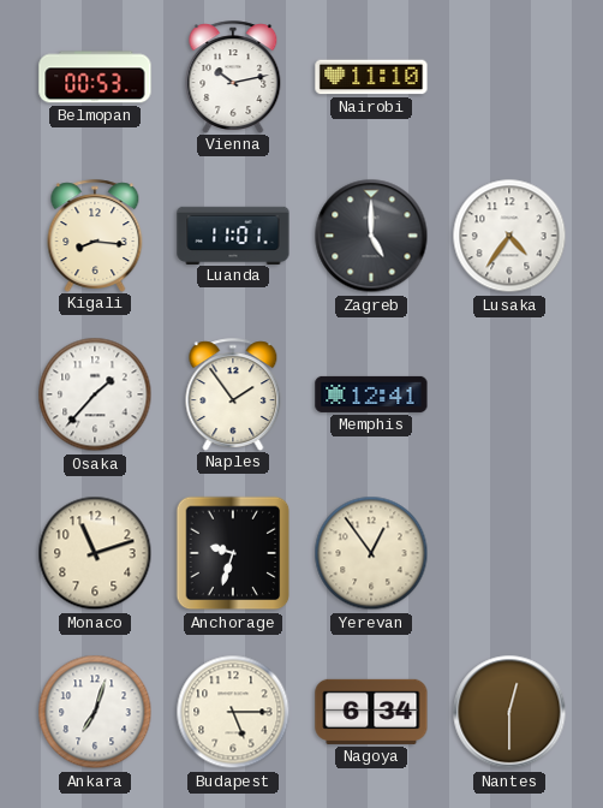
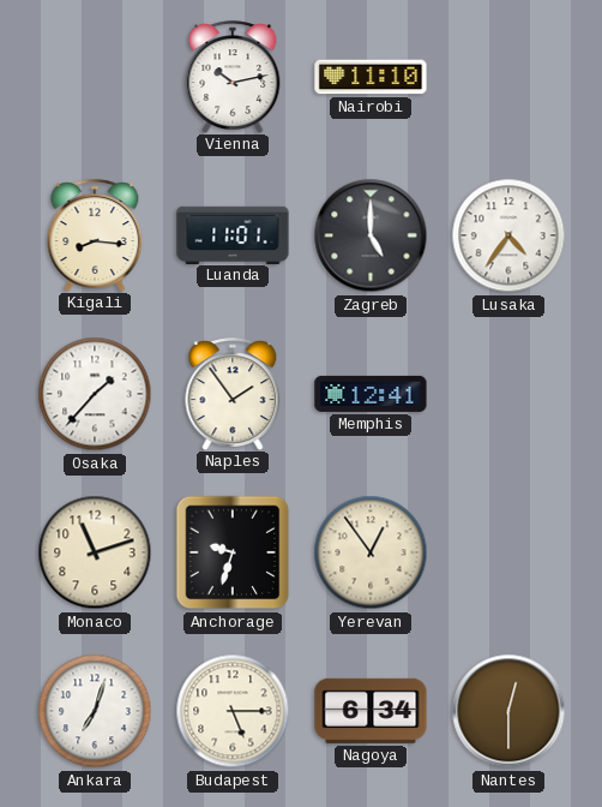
Belmopan: 00:53 -> none (95, 77)
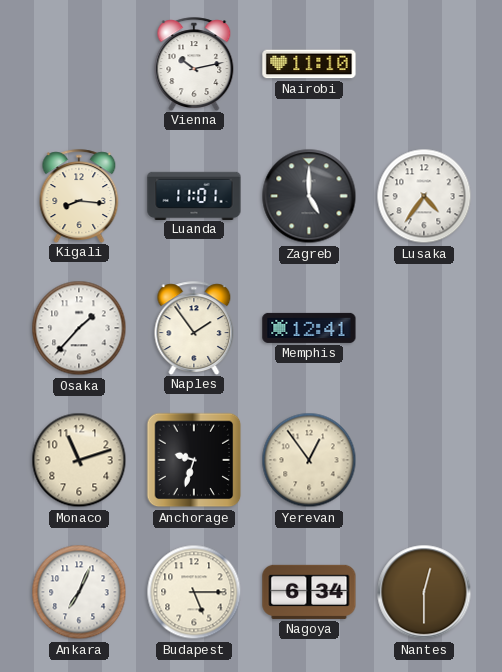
Ankara: 7:03 -> 7:04 (79, 592)
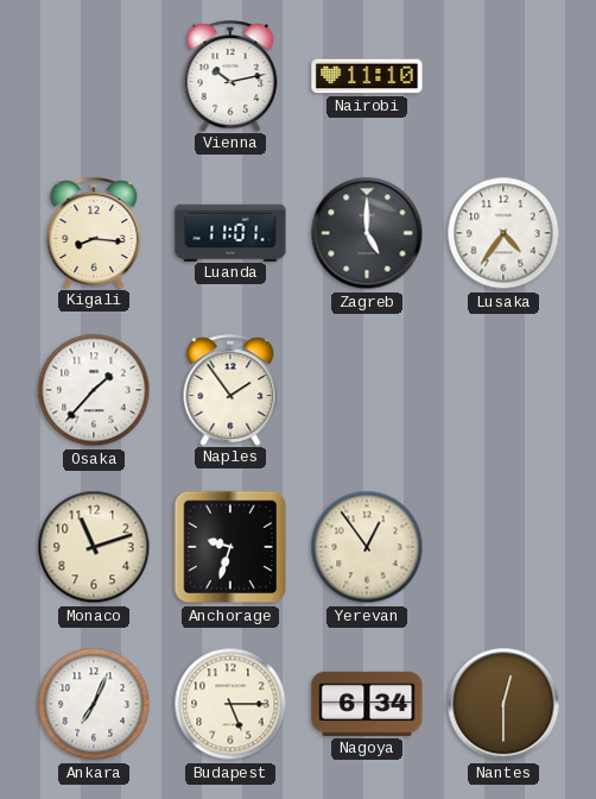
Memphis: 12:41 -> none (309, 328)
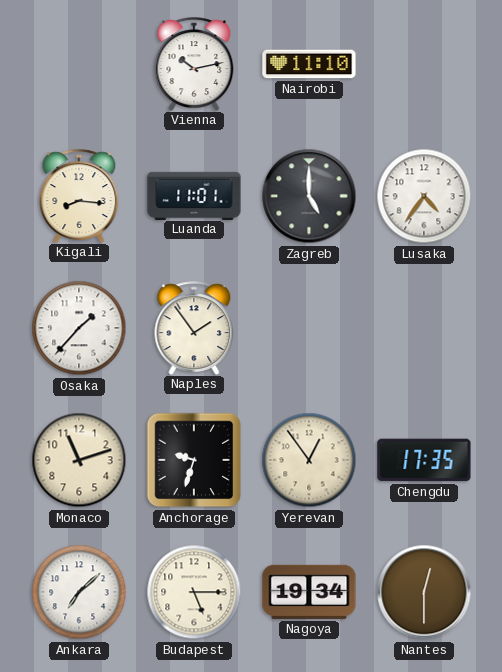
Chengdu: none -> 17:35 (424, 460)
Ankara: 7:04 -> 7:08 (79, 592)
Nagoya: 6:34 -> 19:34 (309, 592)
